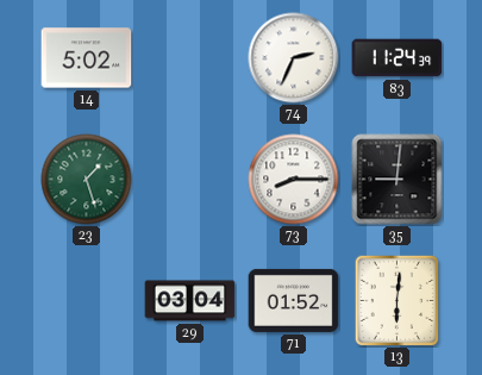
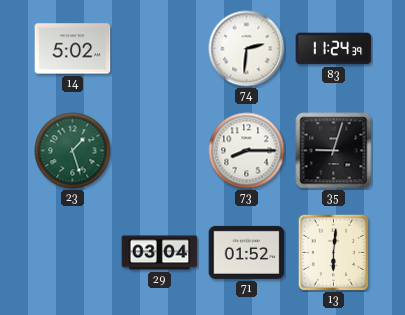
74: 2:34 -> 2:31 (247, 49)
35: 9:01 -> 9:03 (334, 151)
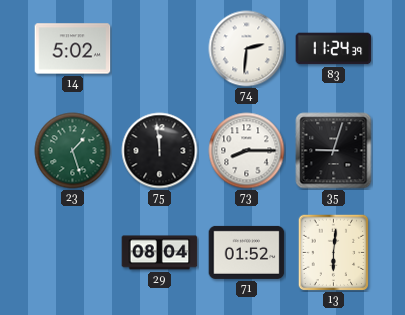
75: none -> 11:59 (160, 151)
29: 03:04 -> 08:04 (160, 253)
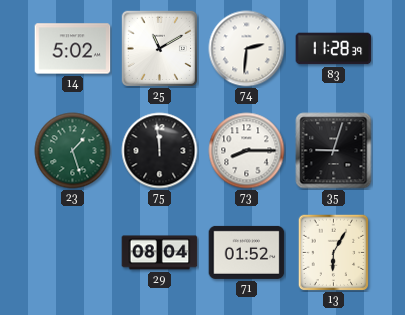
25: none -> 11:10 (159, 48)
83: 11:24 -> 11:28 (334, 49)
13: 6:01 -> 6:05 (334, 252)
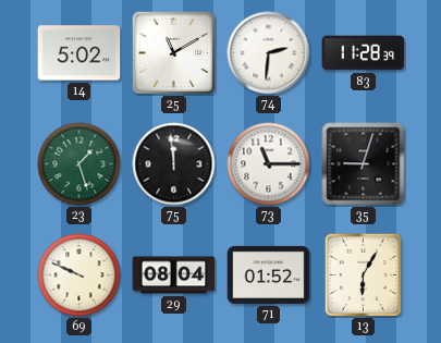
73: 8:15 -> 11:15 (269, 164)
69: none -> 9:49 (79, 275)
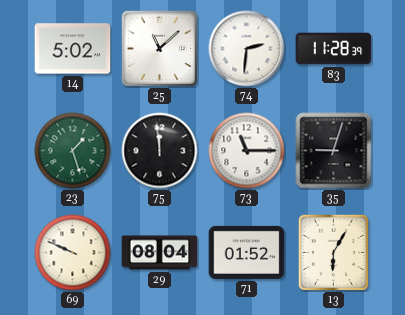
25: 11:10 -> 11:08 (159, 48)
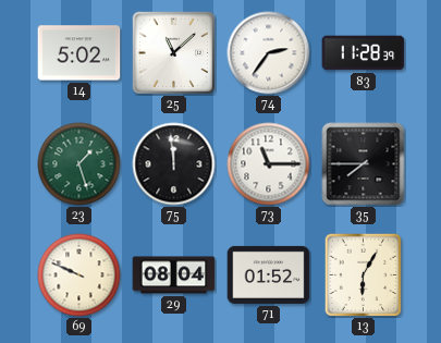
74: 2:31 -> 2:36 (269, 53)
35: 9:03 -> 7:45 (364, 164)
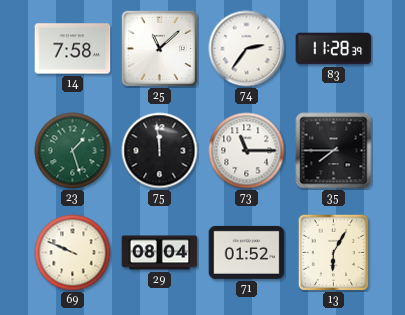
14: 5:02 -> 7:58 (73, 49)
